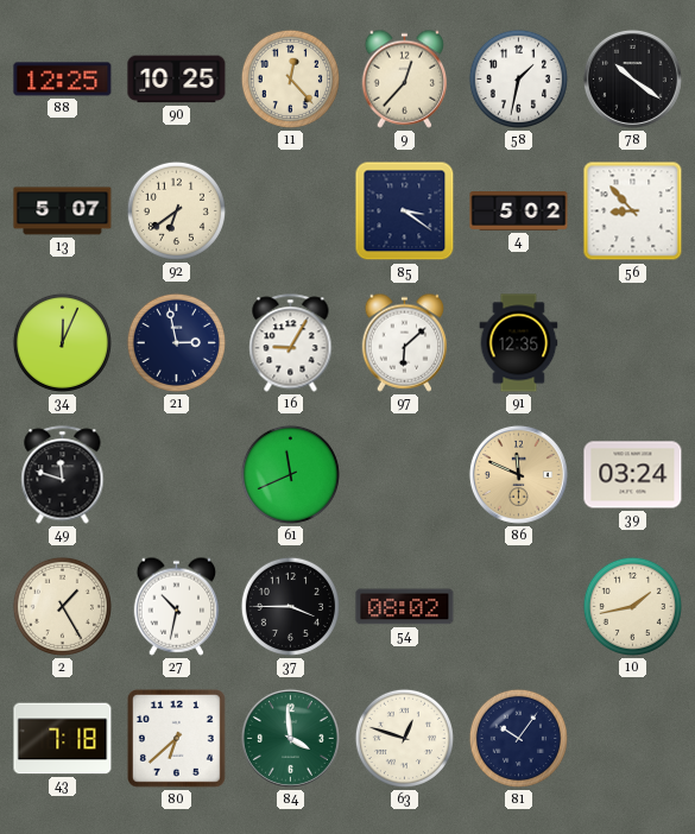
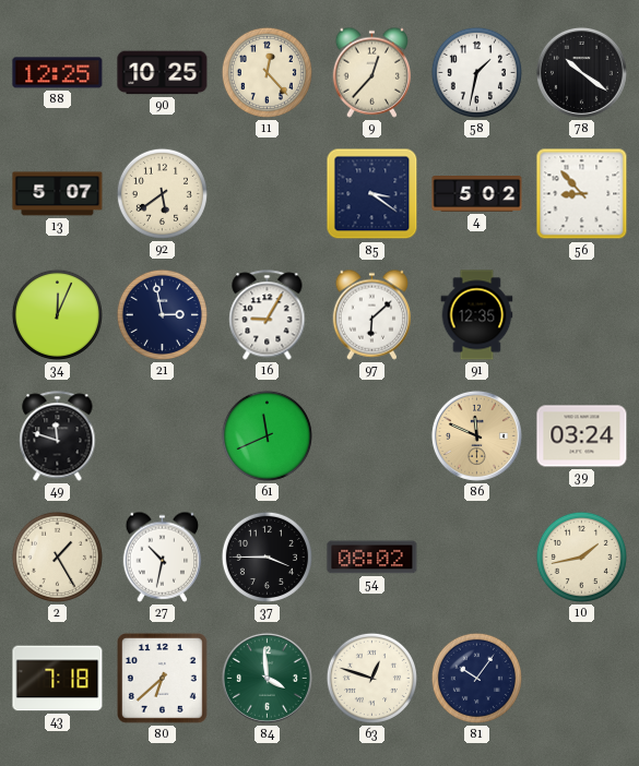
92: 6:39 -> 5:39 (162, 193)
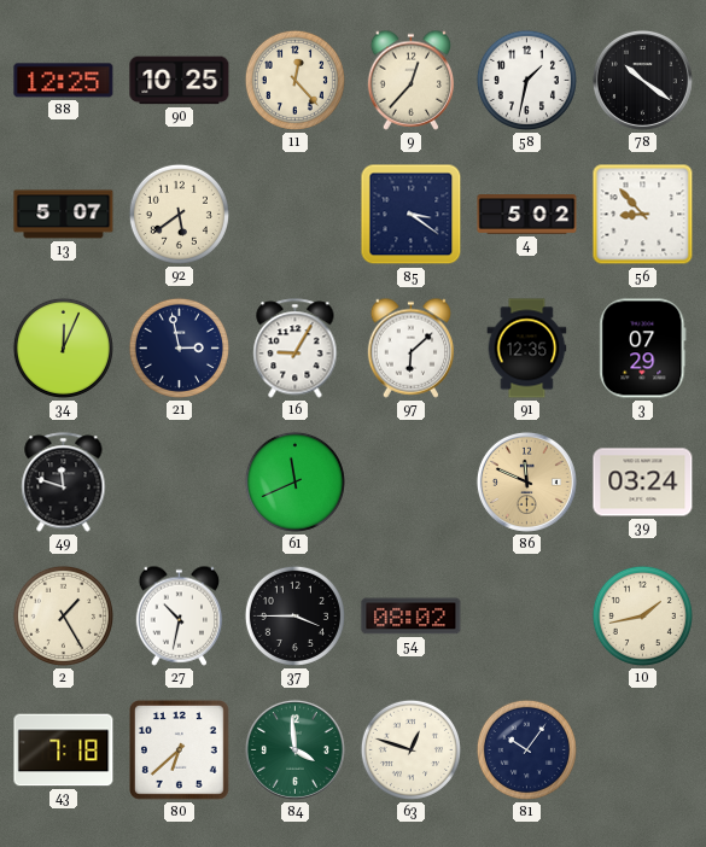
3: none -> 07:29 (643, 349)
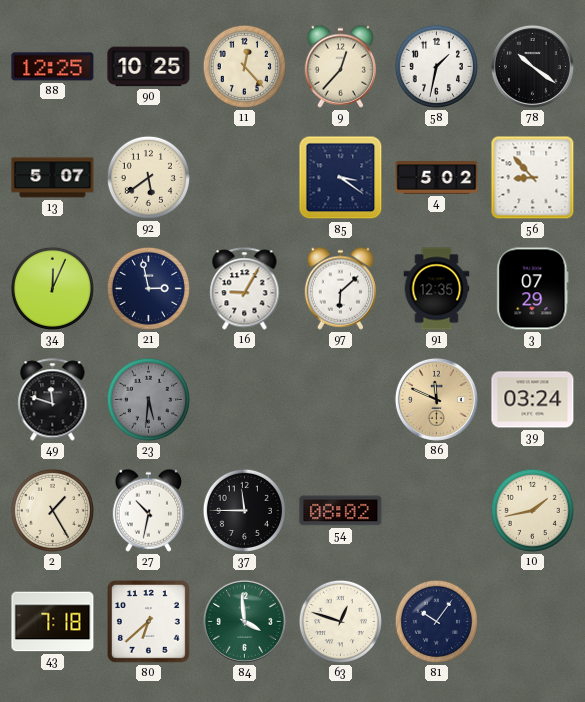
23: none -> 5:31 (148, 399)
61: 11:41 -> none (294, 481)
37: 3:45 -> 11:45 (244, 510)
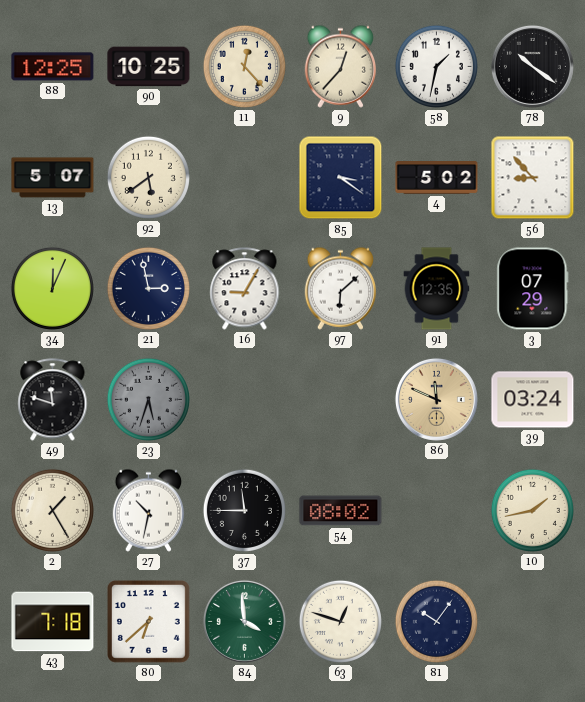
23: 5:31 -> 5:33 (148, 399)
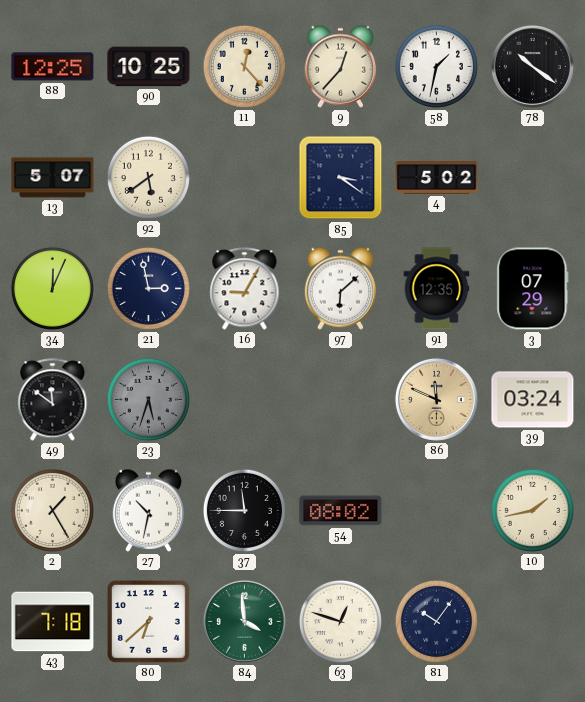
56: 8:53 -> none (533, 178)
49: 11:48 -> 11:51 (53, 400)
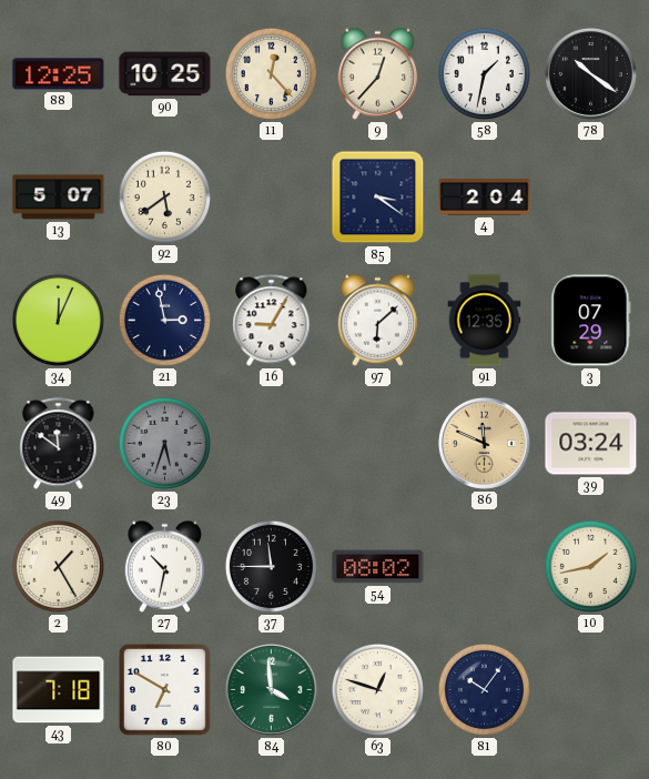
4: 5:02 -> 2:04 (485, 198)
80: 6:38 -> 6:50 (164, 689)
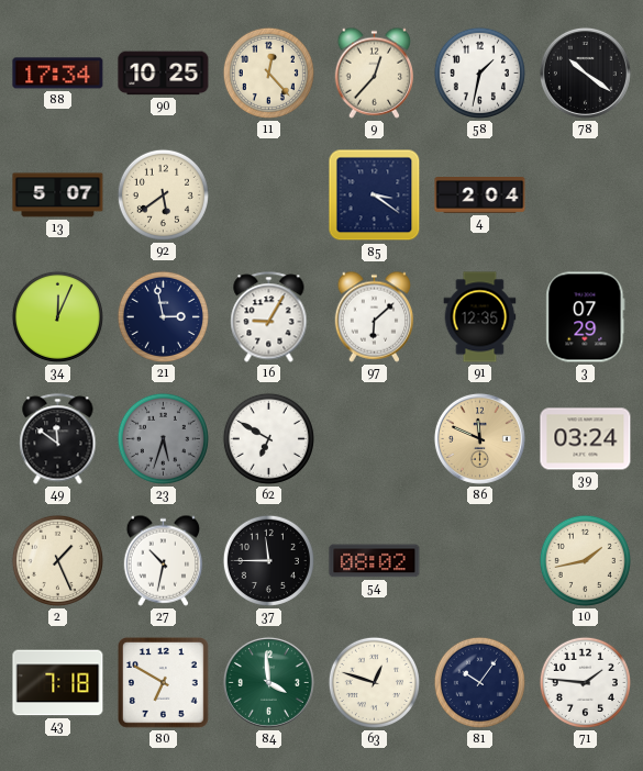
88: 12:25 -> 17:34 (58, 74)
62: none -> 6:50 (268, 438)
2: 1:25 -> 1:26 (57, 560)
71: none -> 1:46 (585, 682)
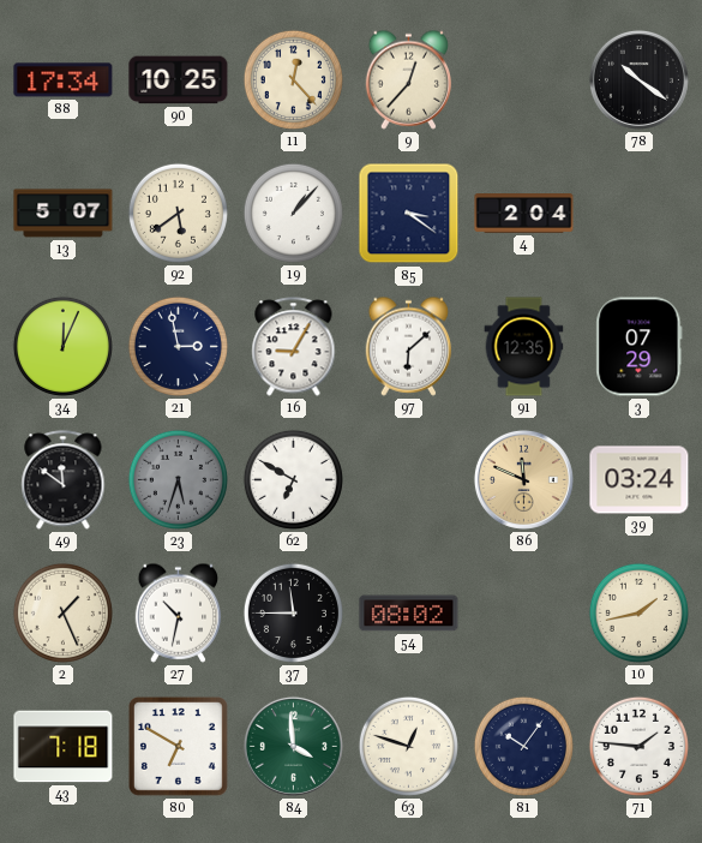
58: 1:32 -> none (479, 72)
19: none -> 1:07 (293, 213)
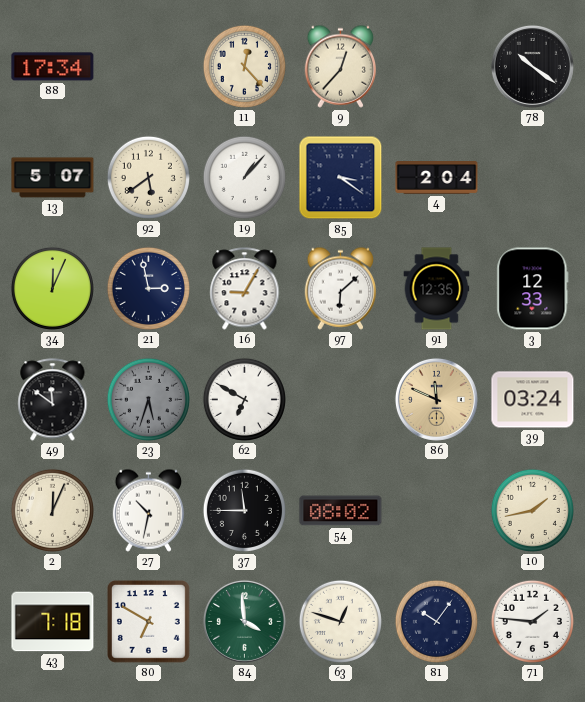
90: 10:25 -> none (179, 80)
3: 07:29 -> 12:33 (533, 289)
2: 1:26 -> 12:04 (52, 510)
